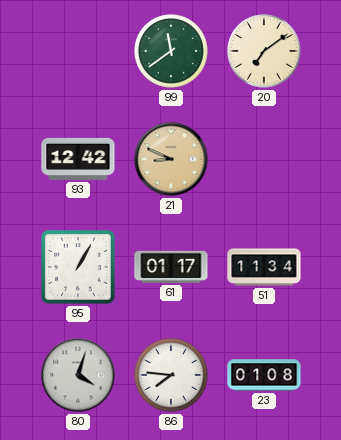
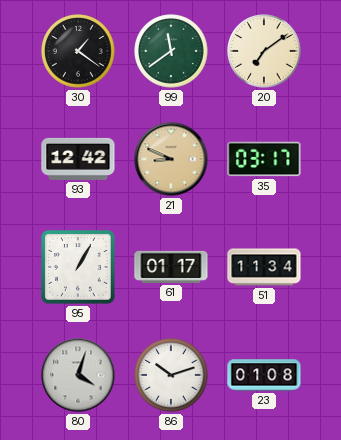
30: none -> 1:21 (78, 51)
35: none -> 03:17 (264, 159)
86: 7:46 -> 10:12 (171, 375)
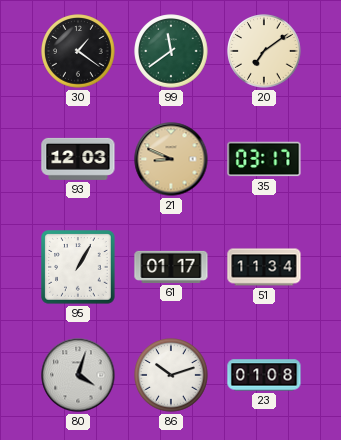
93: 12:42 -> 12:03 (78, 159)
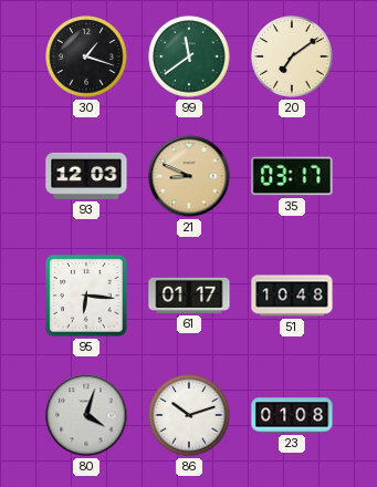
30: 1:21 -> 1:18 (86, 56)
95: 1:05 -> 6:16 (86, 296)
51: 11:34 -> 10:48 (292, 296)
